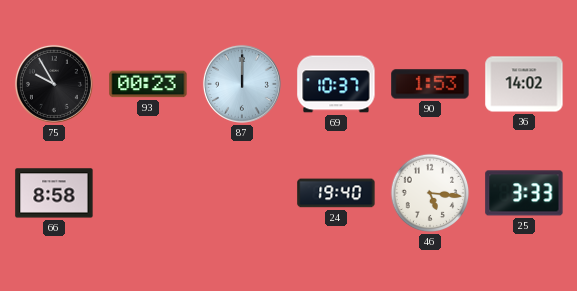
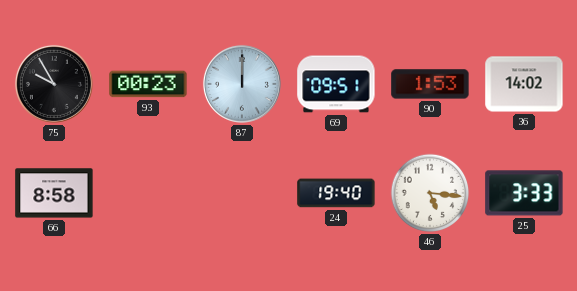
69: 10:37 -> 09:51 (336, 84)
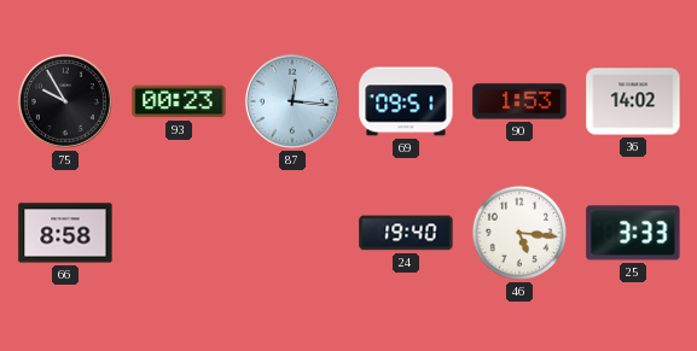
87: 12:00 -> 12:16 (292, 101)
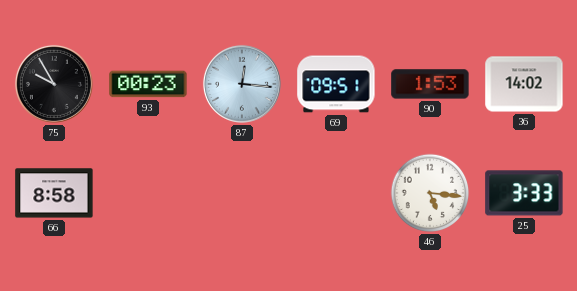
24: 19:40 -> none (406, 233)
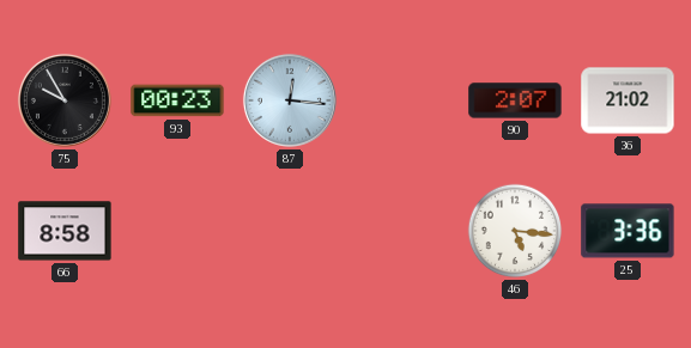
69: 09:51 -> none (336, 84)
90: 1:53 -> 2:07 (515, 100)
36: 14:02 -> 21:02 (628, 100)
25: 3:33 -> 3:36 (628, 231)
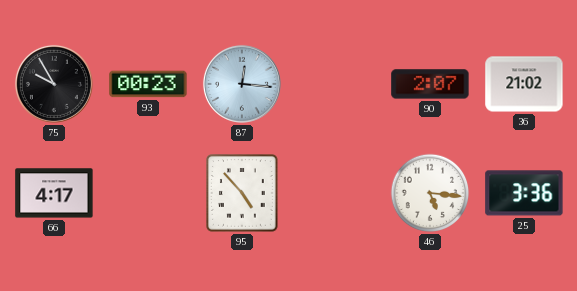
66: 8:58 -> 4:17 (54, 193)
95: none -> 4:53 (243, 194)
